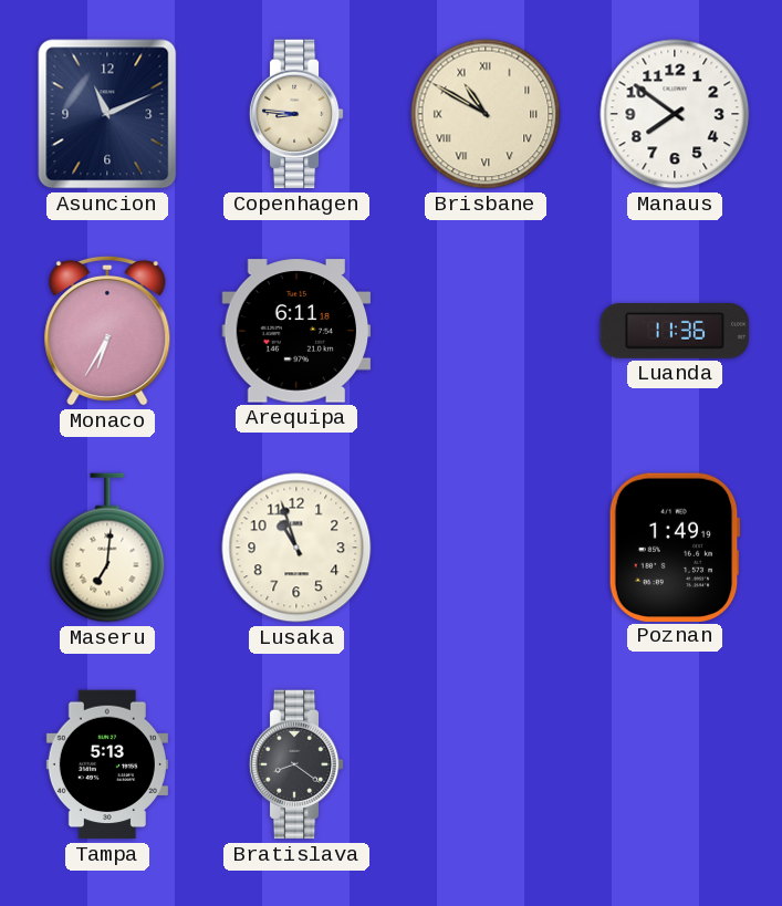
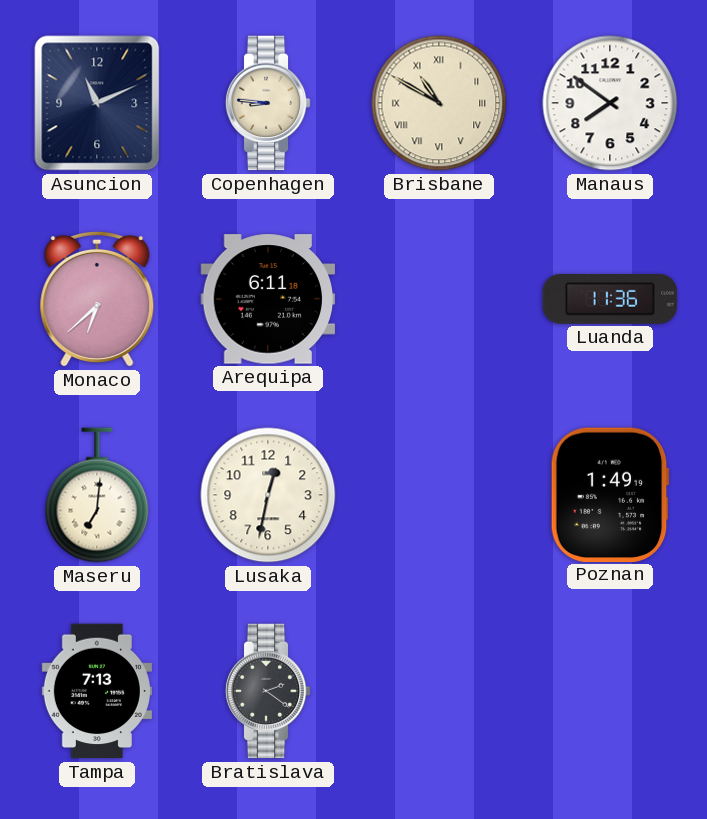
Monaco: 6:35 -> 6:38 (97, 299)
Lusaka: 10:57 -> 12:32 (268, 495)
Tampa: 5:13 -> 7:13 (97, 691)
Bratislava: 8:21 -> 2:21 (268, 691)
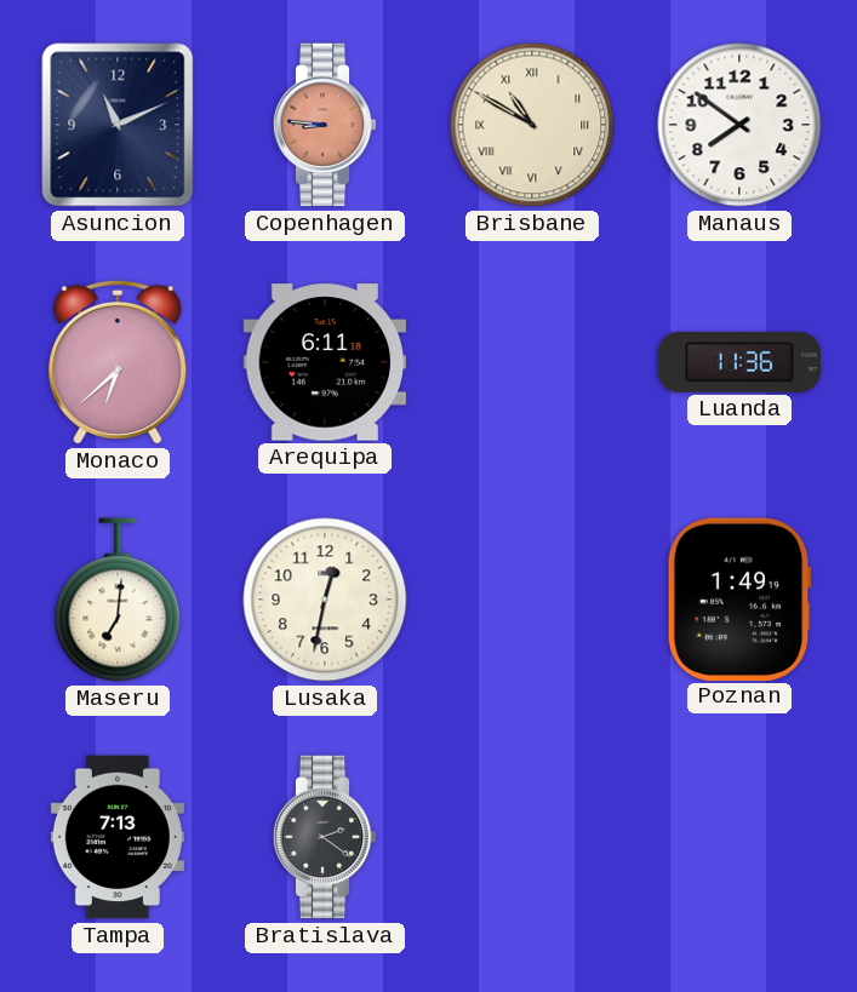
Copenhagen dial: cream -> salmon (325, 125)
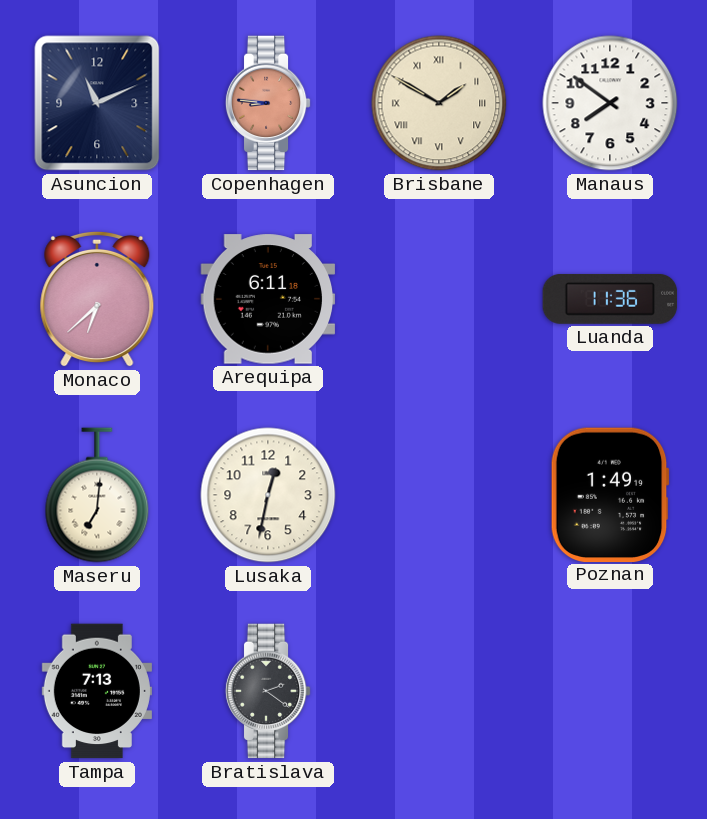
Brisbane: 10:50 -> 1:50 (439, 103)
